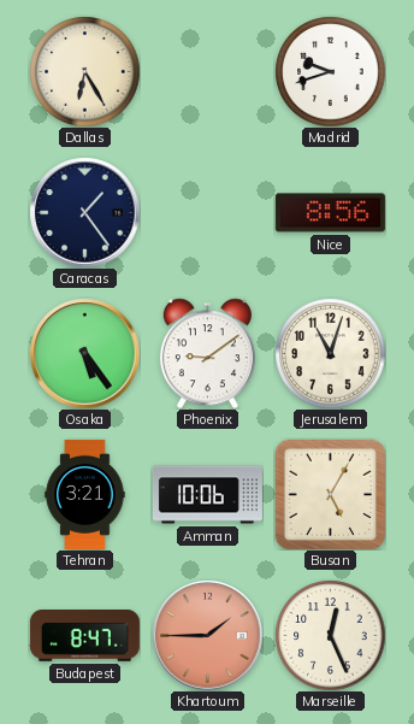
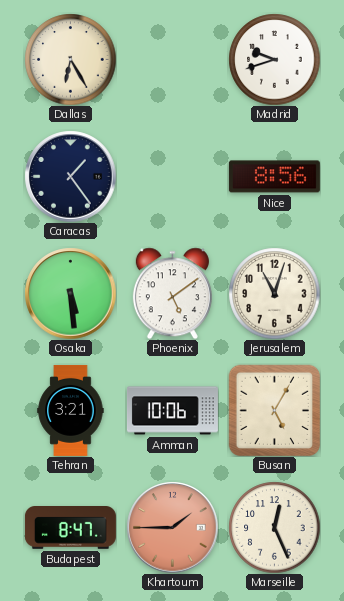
Osaka: 5:24 -> 5:29 (70, 293)
Phoenix: 9:09 -> 5:09 (172, 293)
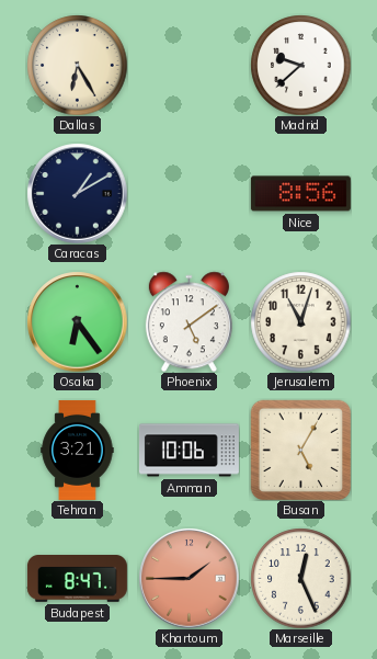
Madrid: 9:42 -> 9:38 (300, 65)
Caracas: 1:24 -> 1:10 (77, 193)
Osaka: 5:29 -> 6:24 (77, 321)
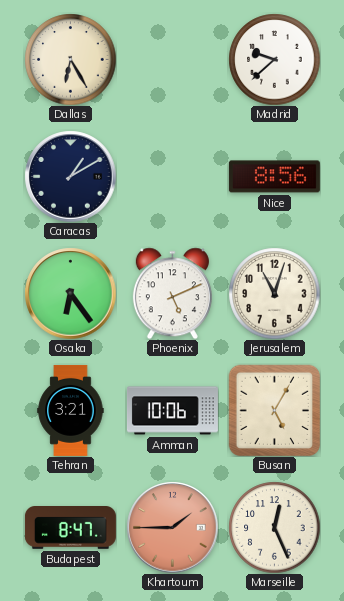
Phoenix: 5:09 -> 5:11 (172, 293)
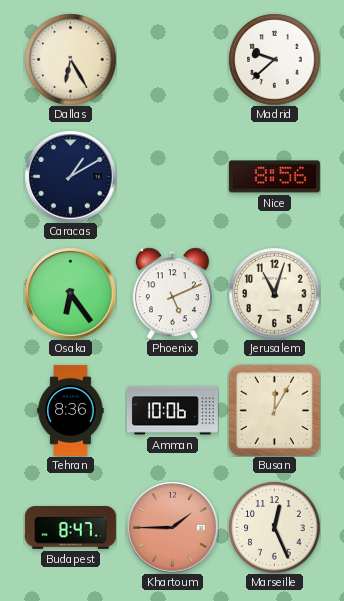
Tehran: 3:21 -> 8:36 (71, 410)
Busan: 5:05 -> 12:05 (274, 410)
